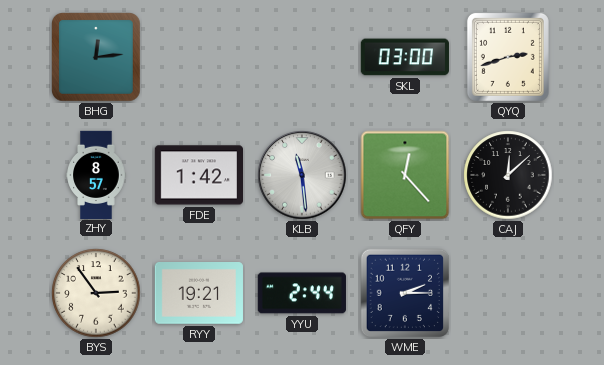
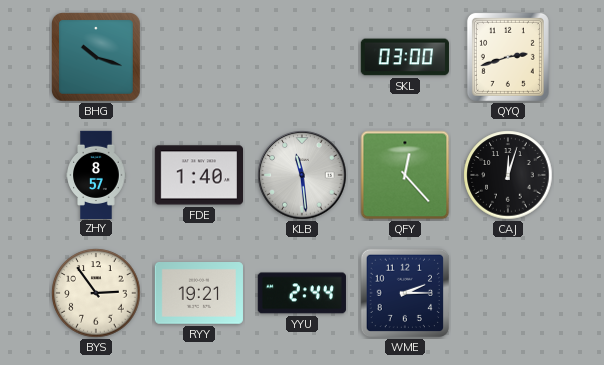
BHG: 12:14 -> 10:18 (97, 58)
FDE: 1:42 -> 1:40 (198, 175)
CAJ: 12:08 -> 12:03 (508, 175)
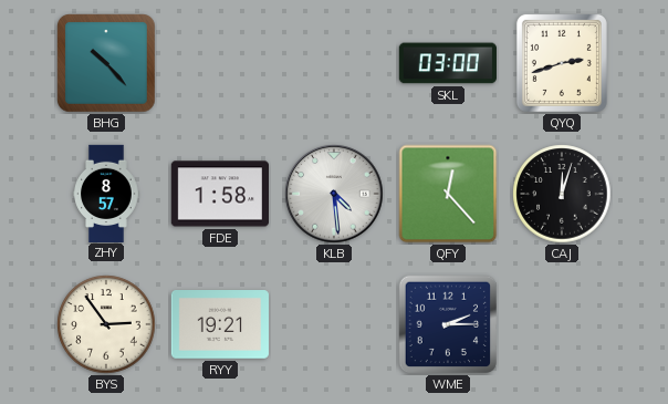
BHG: 10:18 -> 10:23 (107, 64)
FDE: 1:40 -> 1:58 (219, 194)
KLB: 11:29 -> 4:29 (334, 194)
YYU: 2:44 -> none (302, 293)
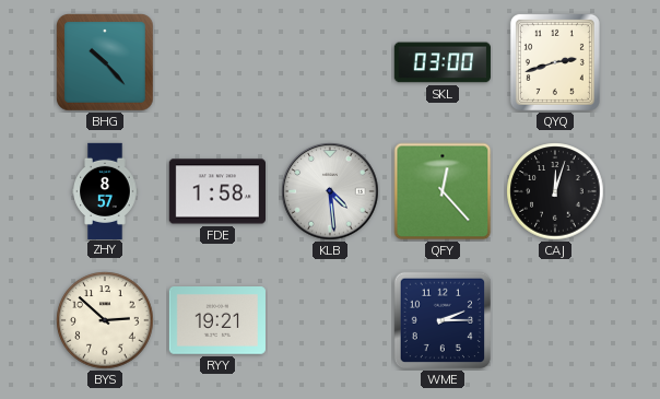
BYS: 2:54 -> 2:52 (105, 320)
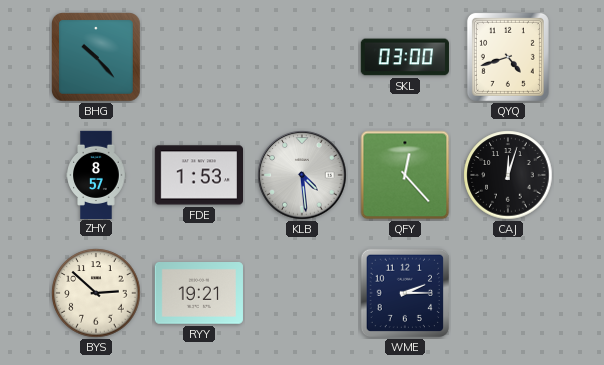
QYQ: 2:42 -> 4:42 (508, 57)
FDE: 1:58 -> 1:53 (198, 175)
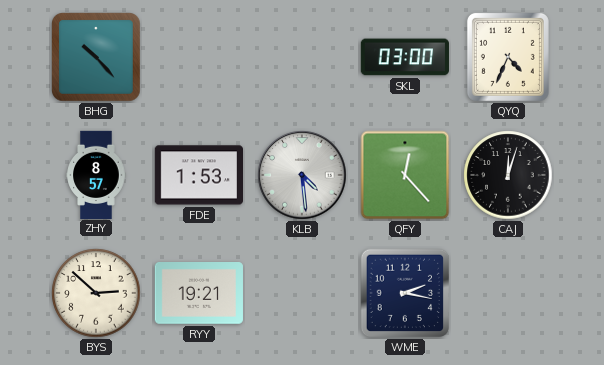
QYQ: 4:42 -> 4:34 (508, 57)
WME: 2:15 -> 2:17 (405, 293)
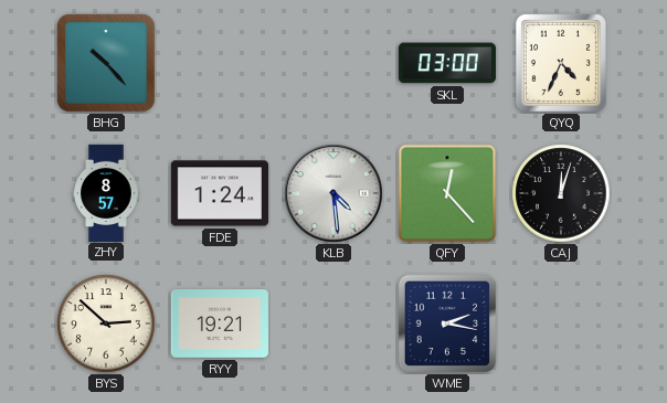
FDE: 1:53 -> 1:24 (219, 193)
